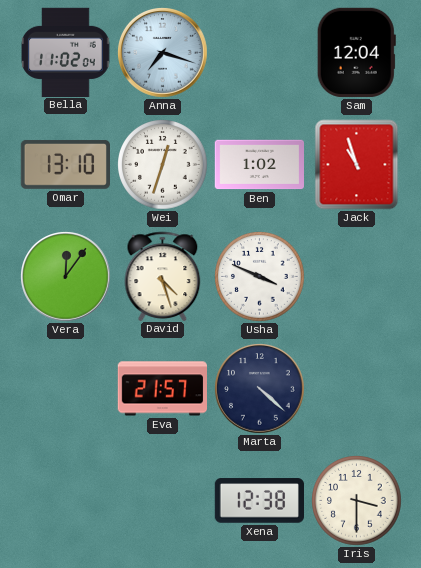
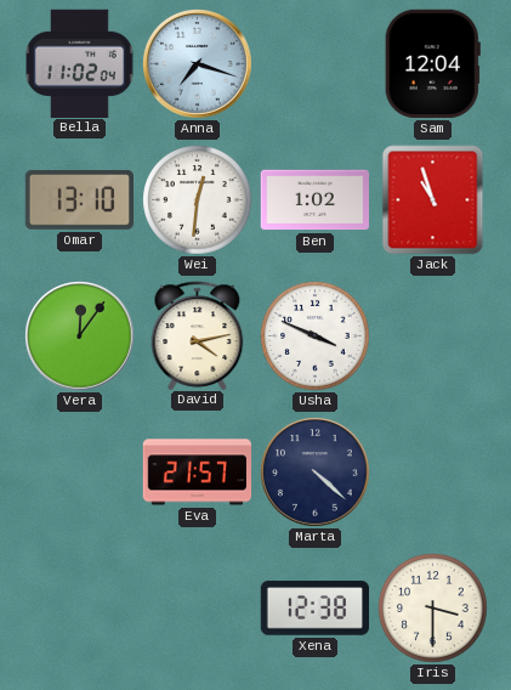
Wei: 12:33 -> 12:31 (198, 200)
David: 4:27 -> 4:13 (198, 335)
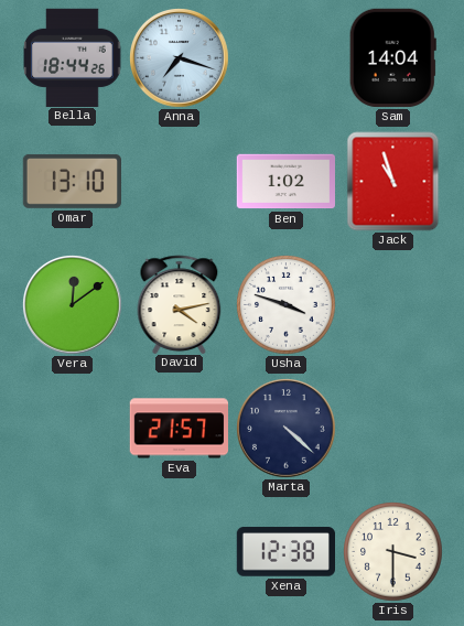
Bella: 11:02 -> 18:44 (73, 57)
Sam: 12:04 -> 14:04 (392, 57)
Wei: 12:31 -> none (198, 200)
Vera: 12:06 -> 12:09 (73, 305)
Usha: 3:49 -> 3:48 (287, 305)
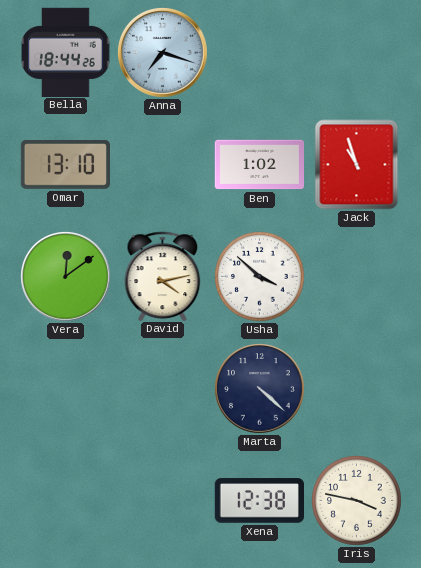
Sam: 14:04 -> none (392, 57)
Usha: 3:48 -> 3:52 (260, 277)
Eva: 21:57 -> none (179, 429)
Iris: 3:30 -> 3:47 (357, 501)
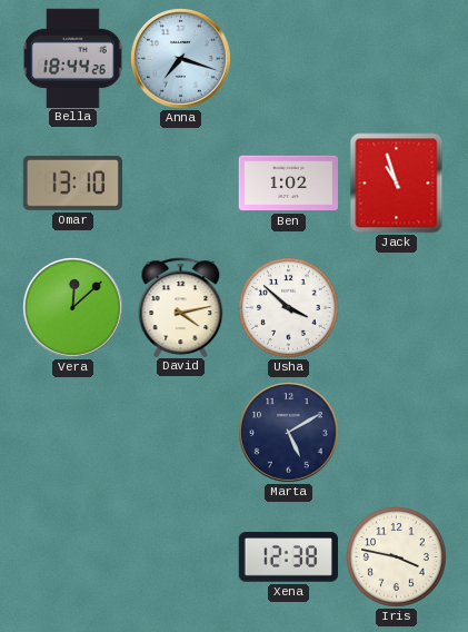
Vera: 12:09 -> 12:08 (73, 308)
Marta: 4:22 -> 5:10 (289, 433)
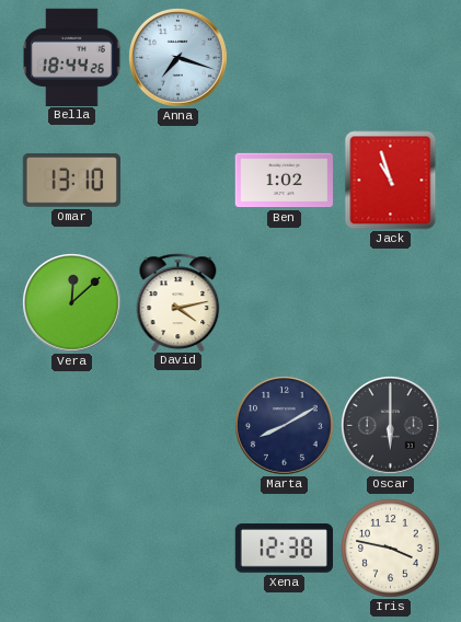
Usha: 3:52 -> none (289, 308)
Marta: 5:10 -> 8:10 (285, 426)
Oscar: none -> 6:00 (391, 426)
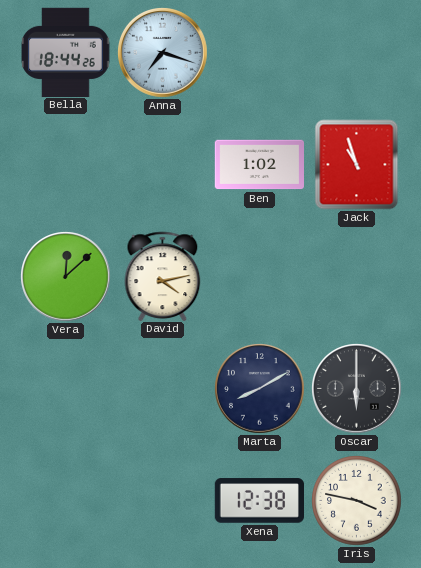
Omar: 13:10 -> none (71, 180)
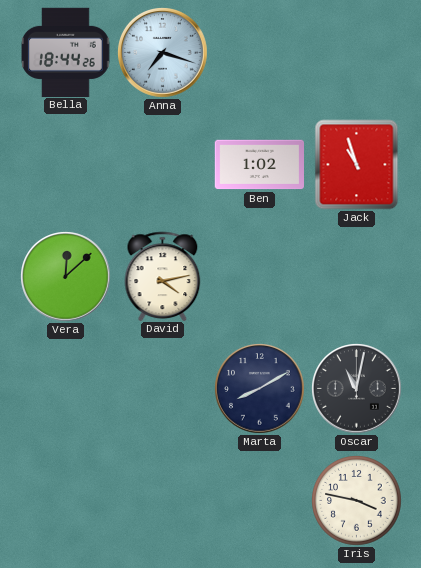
Oscar: 6:00 -> 11:02 (357, 389)
Xena: 12:38 -> none (259, 501)
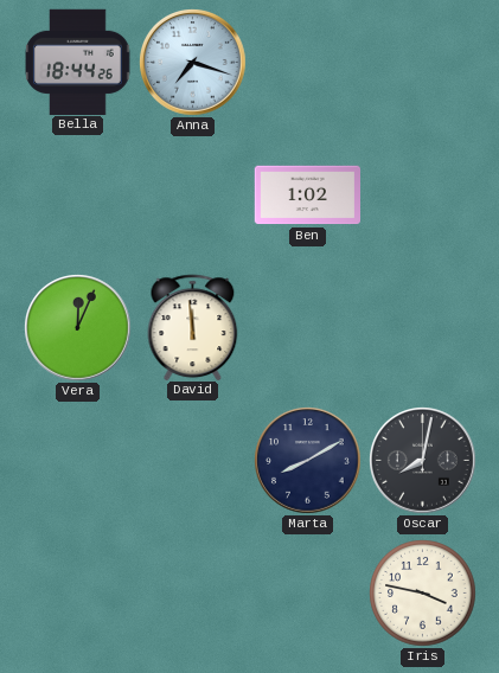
Jack: 10:57 -> none (357, 165)
Vera: 12:08 -> 12:04 (78, 328)
David: 4:13 -> 11:59 (193, 327)
Oscar: 11:02 -> 8:02 (423, 461)
